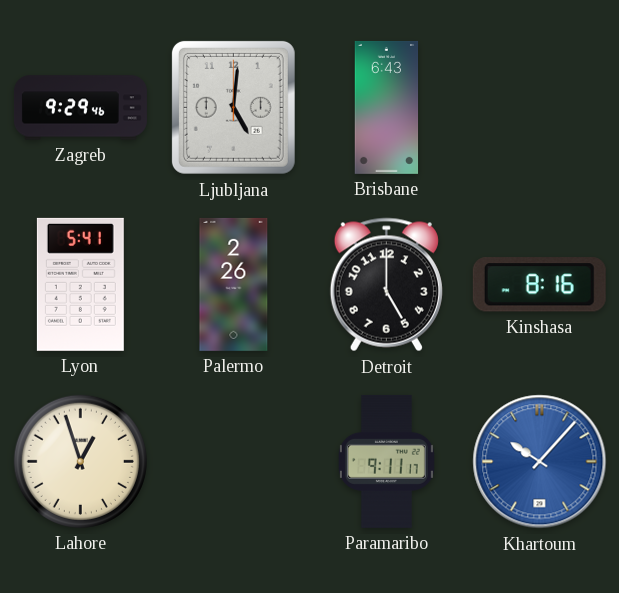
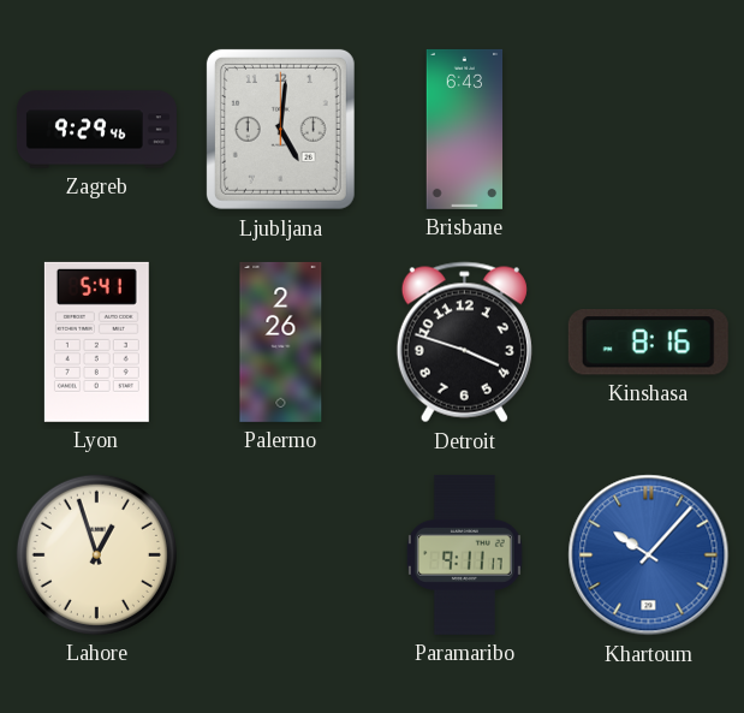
Detroit: 5:00 -> 3:48 (464, 343)
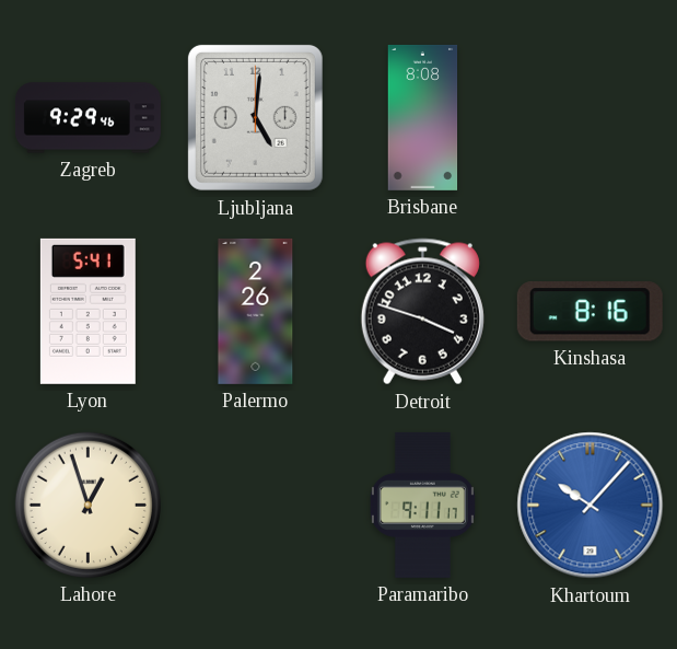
Brisbane: 6:43 -> 8:08 (423, 117)
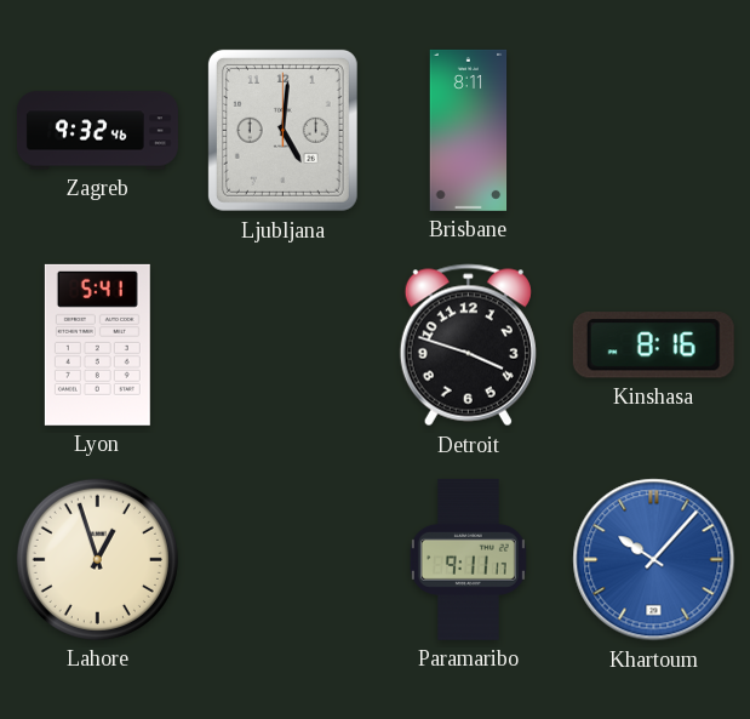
Zagreb: 9:29 -> 9:32 (97, 131)
Brisbane: 8:08 -> 8:11 (469, 130)
Palermo: 2:26 -> none (256, 311)
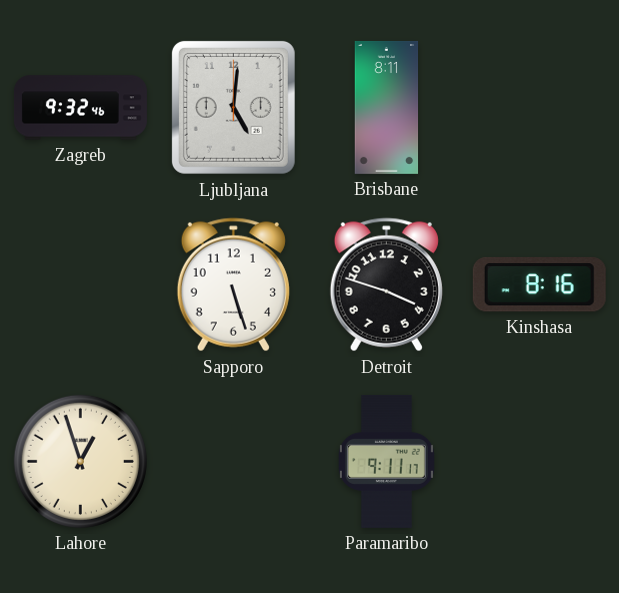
Lyon: 5:41 -> none (97, 344)
Sapporo: none -> 5:27 (233, 285)
Khartoum: 10:07 -> none (654, 560)
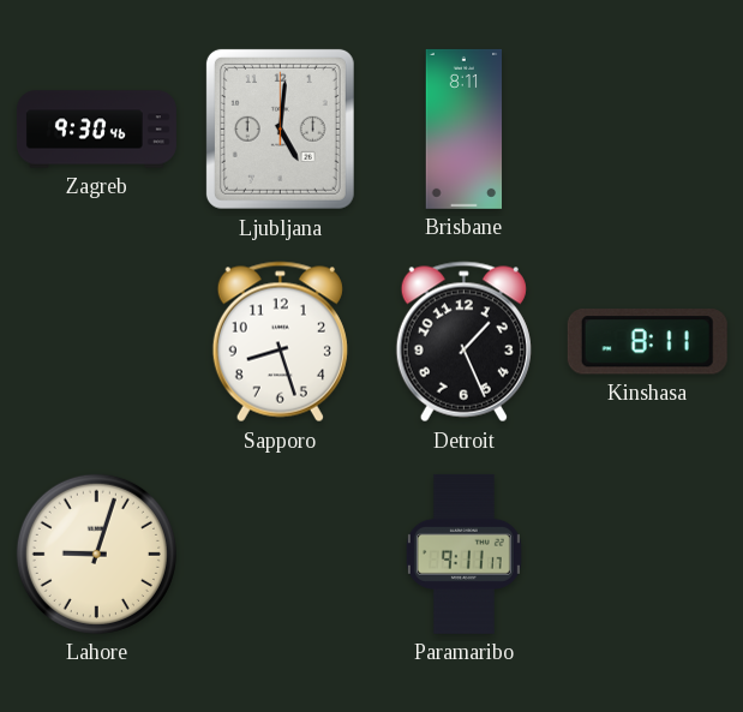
Zagreb: 9:32 -> 9:30 (96, 130)
Sapporo: 5:27 -> 8:27 (280, 342)
Detroit: 3:48 -> 1:26 (463, 342)
Kinshasa: 8:16 -> 8:11 (647, 342)
Lahore: 12:57 -> 9:03 (96, 554)
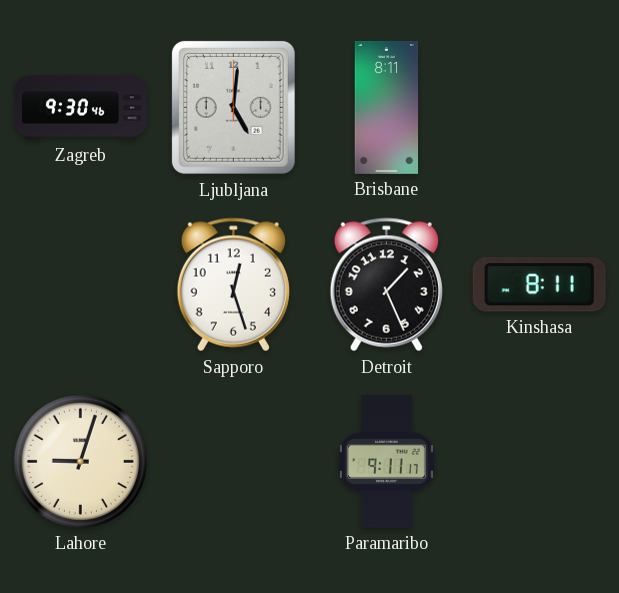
Sapporo: 8:27 -> 12:27 (233, 285)
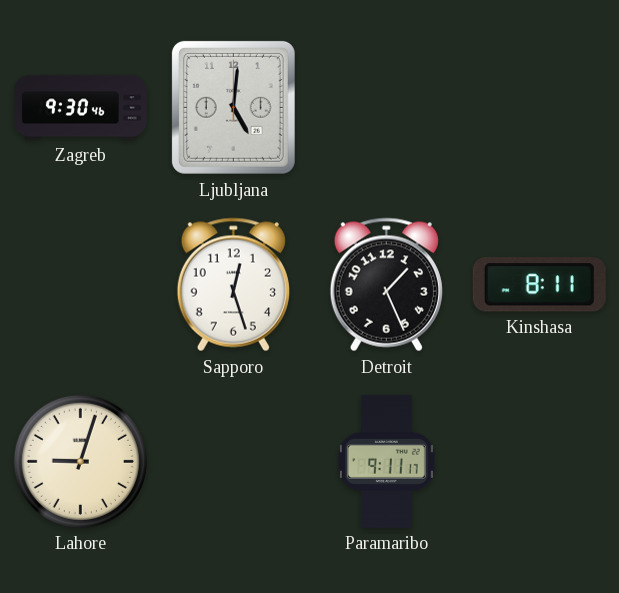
Brisbane: 8:11 -> none (387, 107)
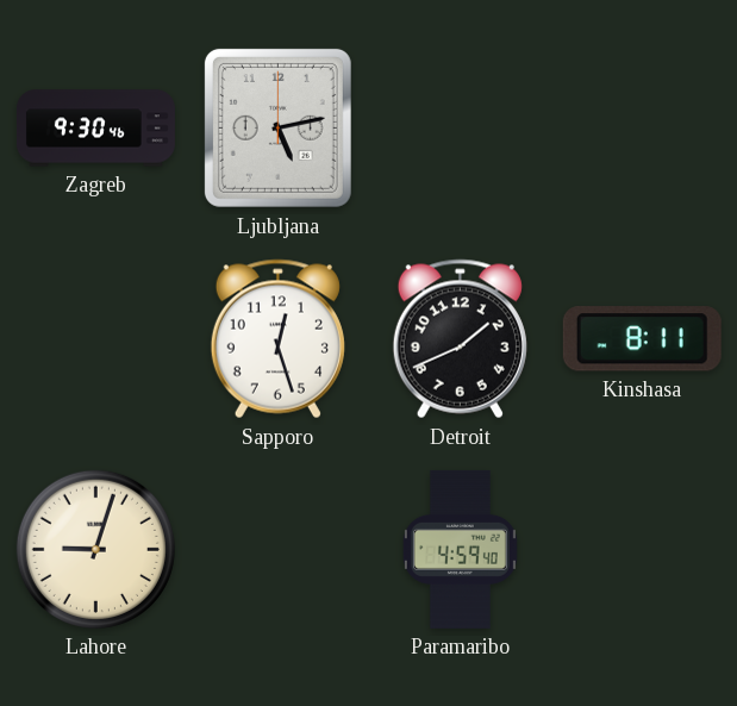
Ljubljana: 5:01 -> 5:13 (277, 127)
Detroit: 1:26 -> 1:41 (460, 339)
Paramaribo: 9:11 -> 4:59 (460, 549)
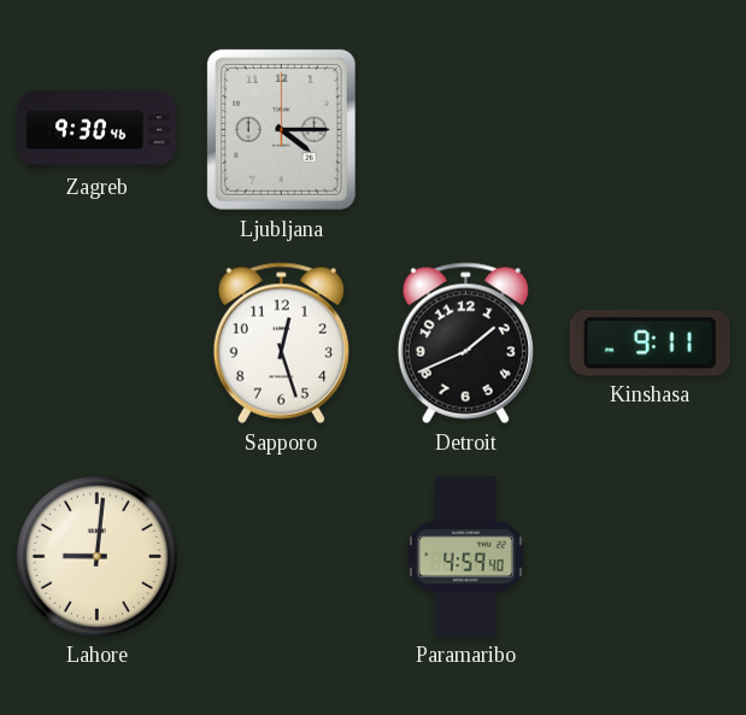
Ljubljana: 5:13 -> 4:15 (281, 129)
Kinshasa: 8:11 -> 9:11 (650, 344)
Lahore: 9:03 -> 9:01 (96, 556)
